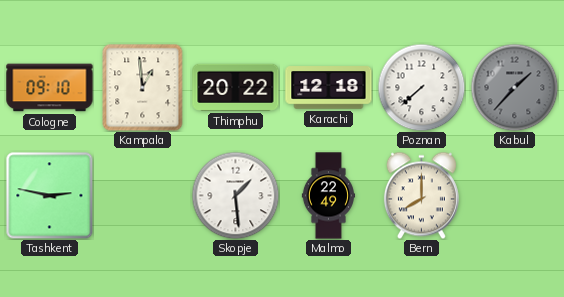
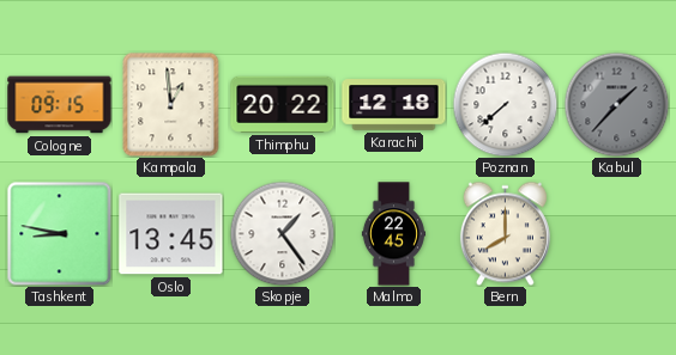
Cologne: 09:10 -> 09:15 (60, 105)
Tashkent: 2:47 -> 8:47 (59, 233)
Oslo: none -> 13:45 (171, 234)
Skopje: 1:29 -> 1:24 (282, 233)
Malmo: 22:49 -> 22:45 (393, 234)
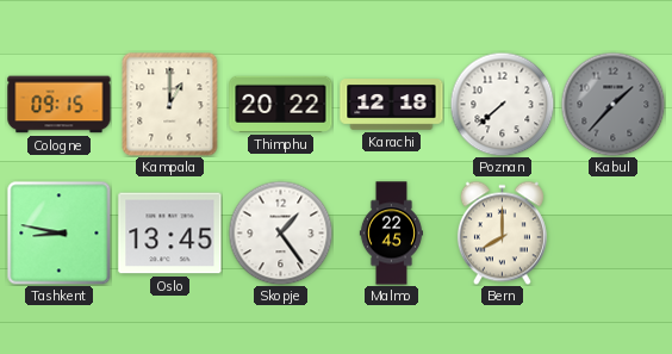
Kampala: 12:59 -> 1:00 (170, 104)
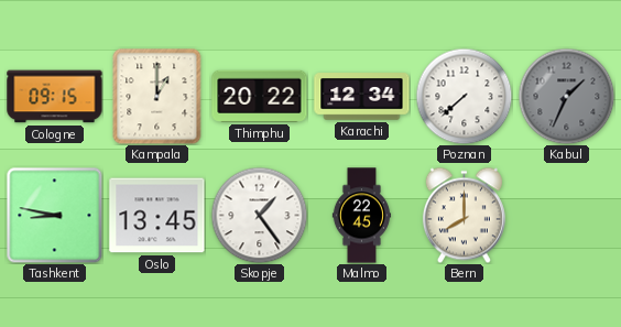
Karachi: 12:18 -> 12:34 (362, 97)
Kabul: 1:37 -> 1:34 (566, 96)
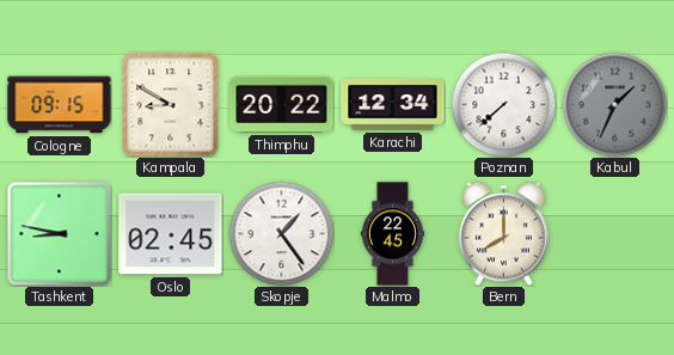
Kampala: 1:00 -> 8:50 (171, 104)
Oslo: 13:45 -> 02:45 (171, 234)
